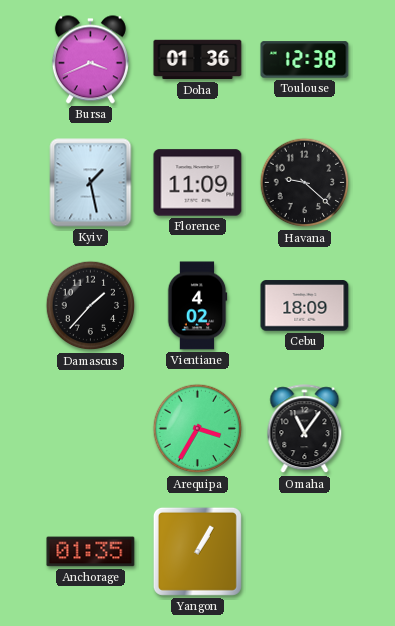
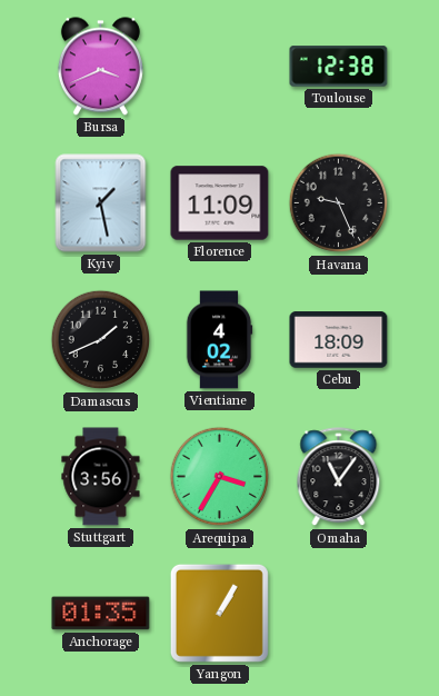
Doha: 01:36 -> none (198, 60)
Havana: 9:22 -> 9:26 (339, 203)
Damascus: 1:37 -> 1:41 (101, 340)
Stuttgart: none -> 3:56 (101, 477)
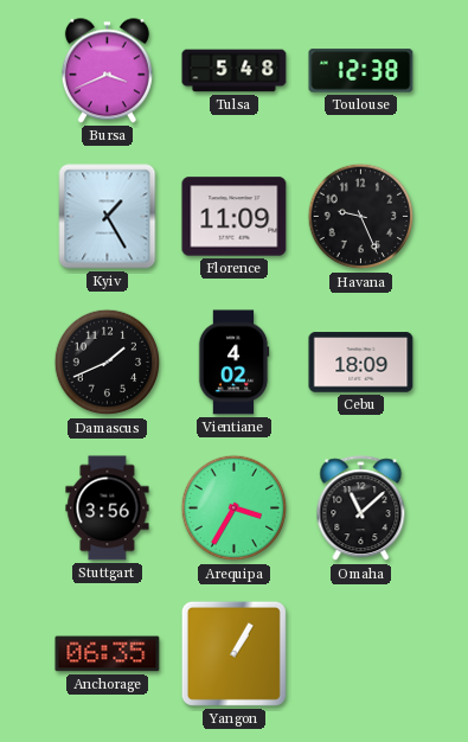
Tulsa: none -> 5:48 (235, 71)
Kyiv: 1:28 -> 1:25 (108, 217)
Omaha: 11:06 -> 11:08 (361, 508)
Anchorage: 01:35 -> 06:35 (108, 654)
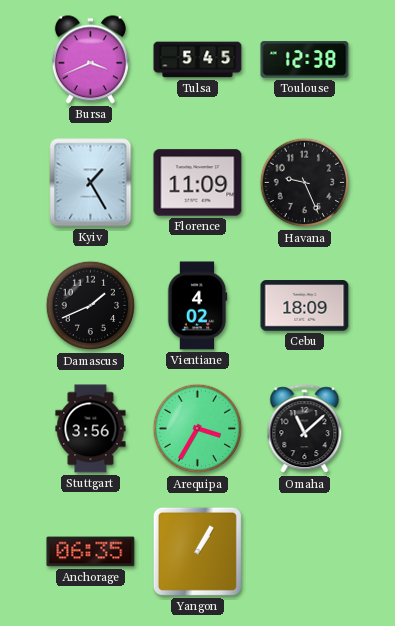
Tulsa: 5:48 -> 5:45 (198, 60)
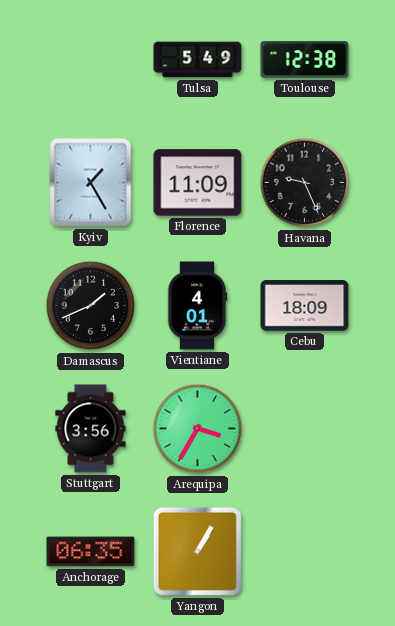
Bursa: 3:41 -> none (90, 60)
Tulsa: 5:45 -> 5:49 (198, 60)
Vientiane: 4:02 -> 4:01 (197, 306)
Omaha: 11:08 -> none (305, 429)
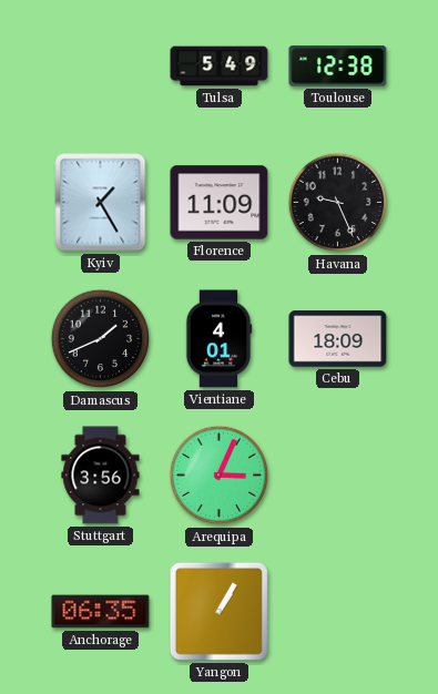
Arequipa: 3:35 -> 3:04 (220, 476)
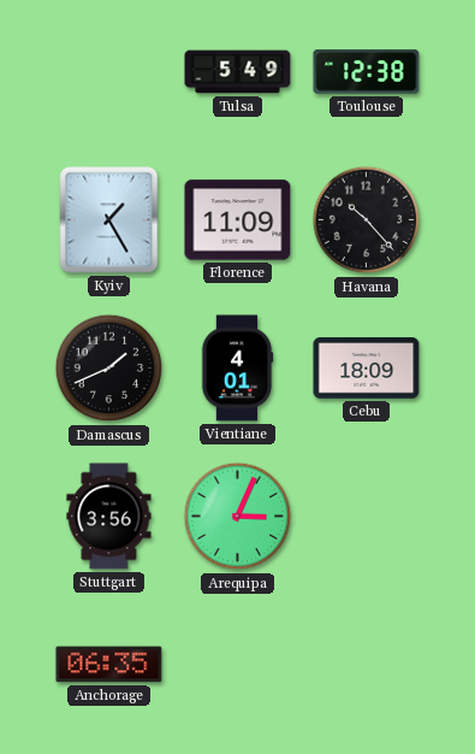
Havana: 9:26 -> 10:23 (367, 220)
Yangon: 1:05 -> none (218, 611)
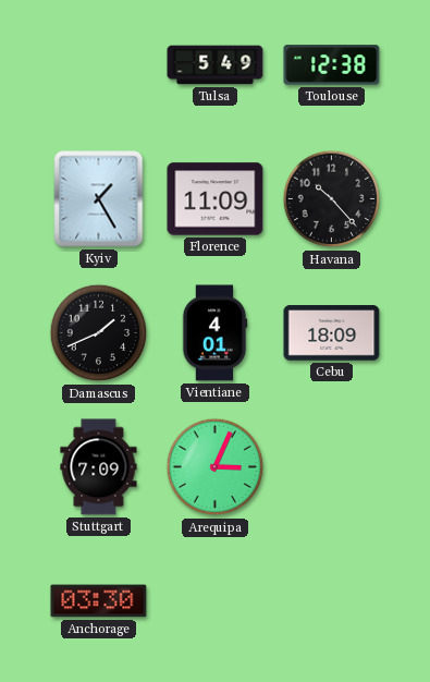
Stuttgart: 3:56 -> 7:09 (99, 467)
Anchorage: 06:35 -> 03:30 (99, 601)
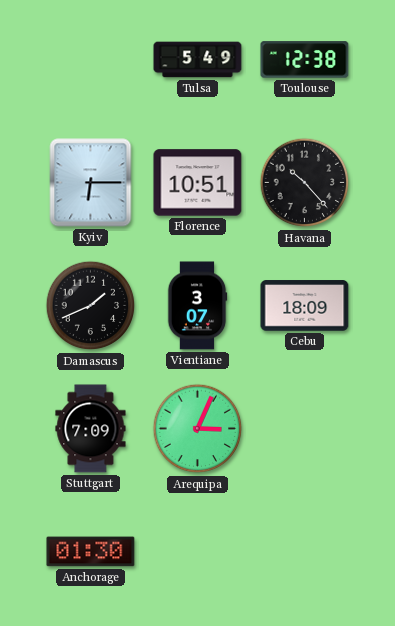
Kyiv: 1:25 -> 6:15 (91, 183)
Florence: 11:09 -> 10:51 (198, 183)
Vientiane: 4:01 -> 3:07 (197, 306)
Anchorage: 03:30 -> 01:30 (91, 552)
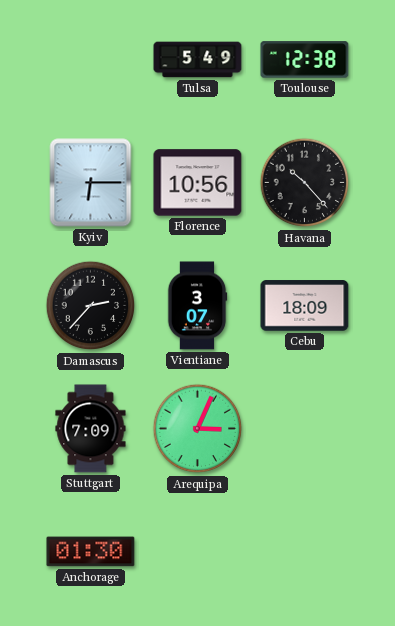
Florence: 10:51 -> 10:56 (198, 183)
Damascus: 1:41 -> 2:37 (91, 306)
